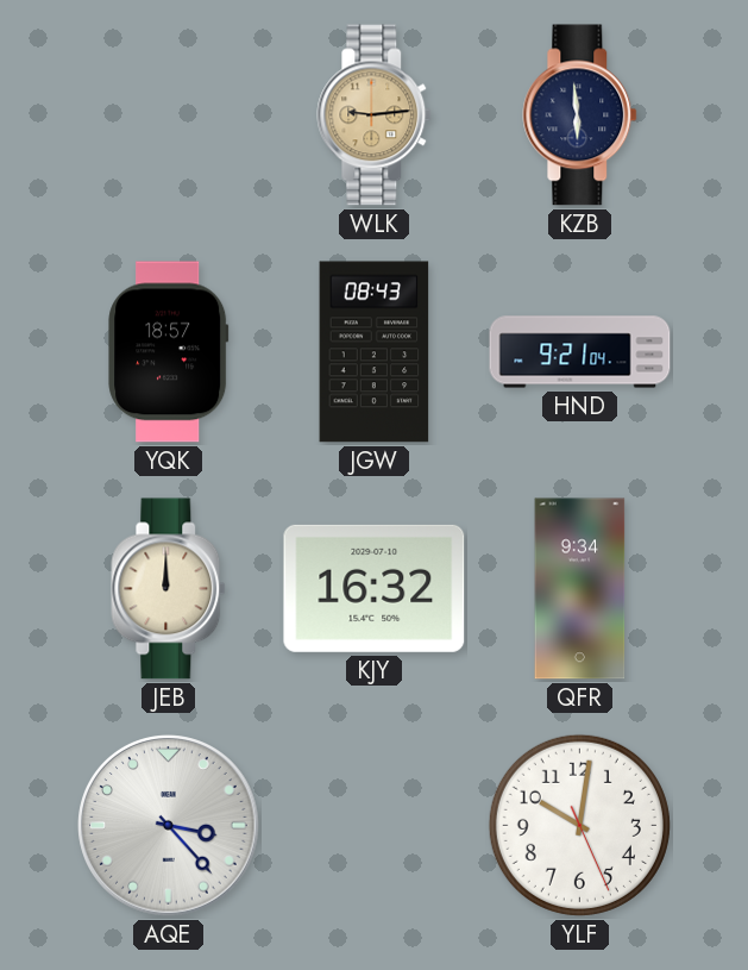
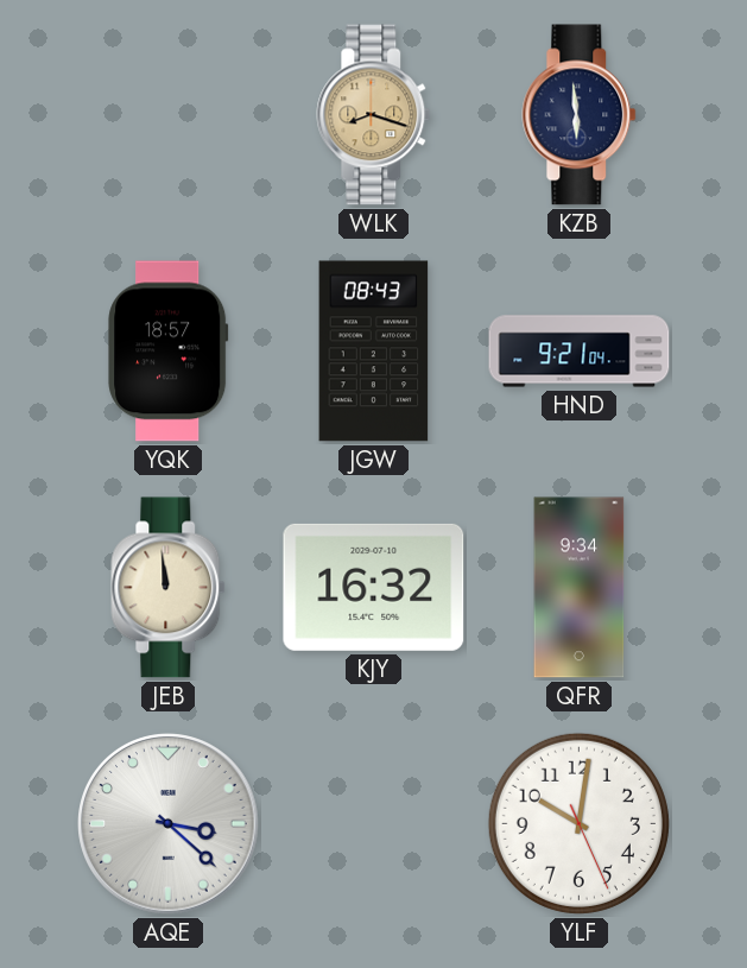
WLK: 9:14 -> 8:18 (374, 115)
JEB: 12:00 -> 11:59 (169, 588)
AQE: 3:23 -> 3:22 (169, 824)
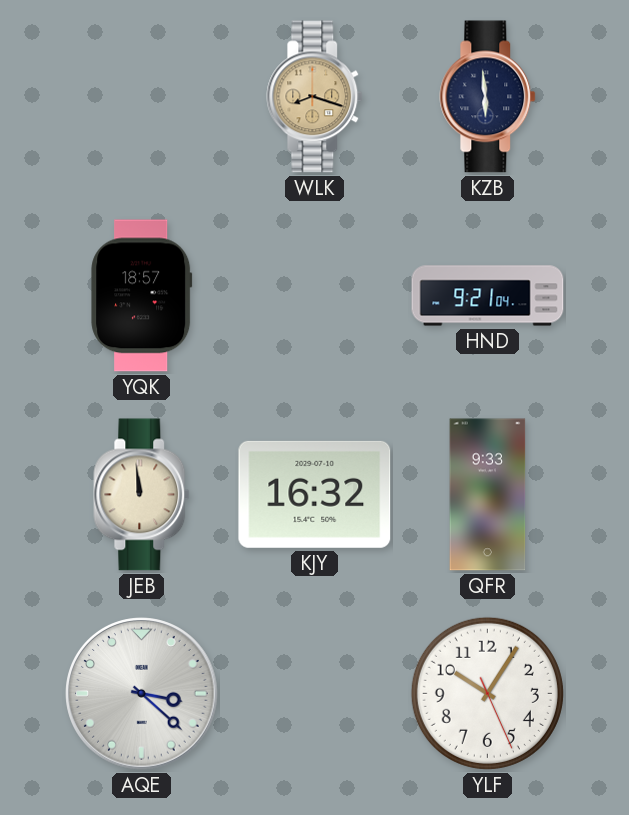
JGW: 08:43 -> none (374, 352)
QFR: 9:34 -> 9:33 (488, 495)
YLF: 10:01 -> 10:05 (487, 693)
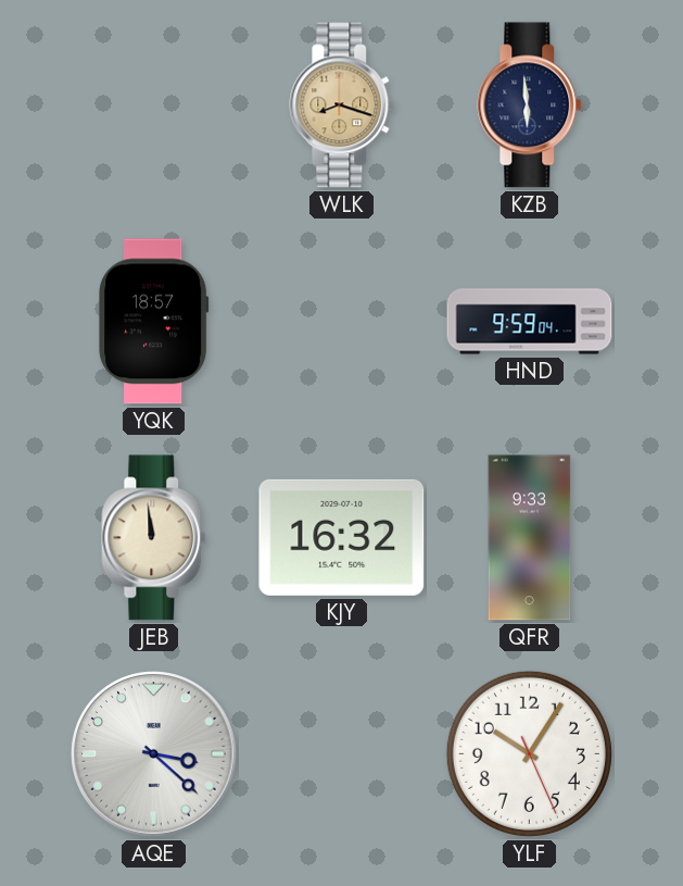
HND: 9:21 -> 9:59 (530, 322)
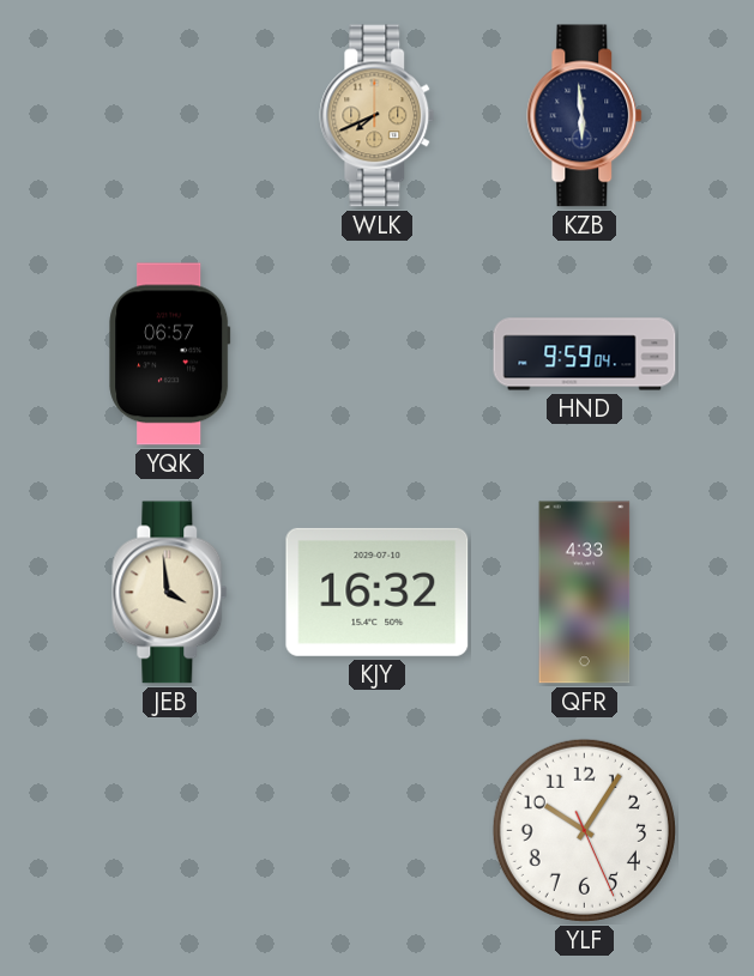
WLK: 8:18 -> 7:41 (378, 116)
YQK: 18:57 -> 06:57 (170, 354)
JEB: 11:59 -> 3:59 (170, 593)
QFR: 9:33 -> 4:33 (585, 593)
AQE: 3:22 -> none (154, 754)
